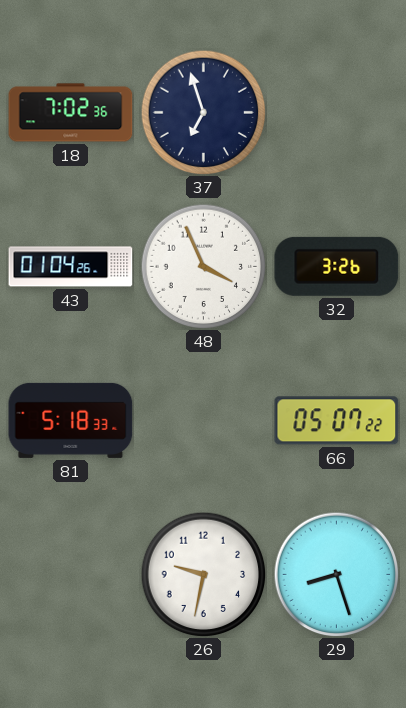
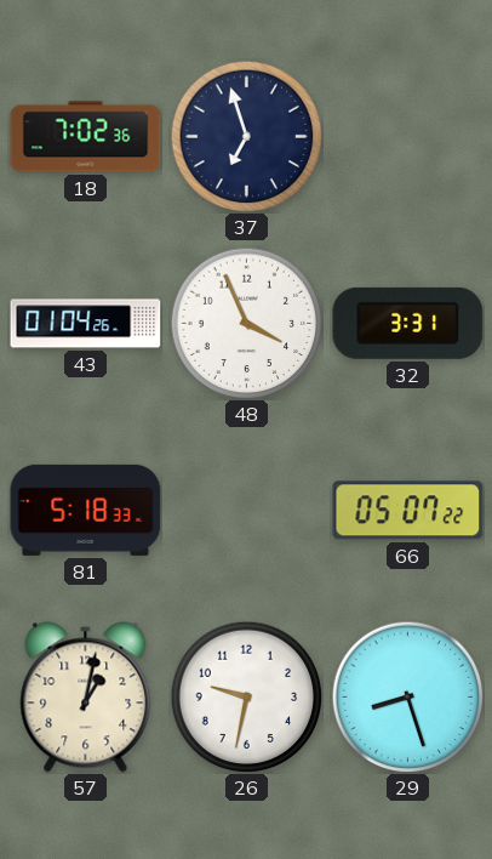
32: 3:26 -> 3:31 (408, 323)
57: none -> 1:02 (86, 698)
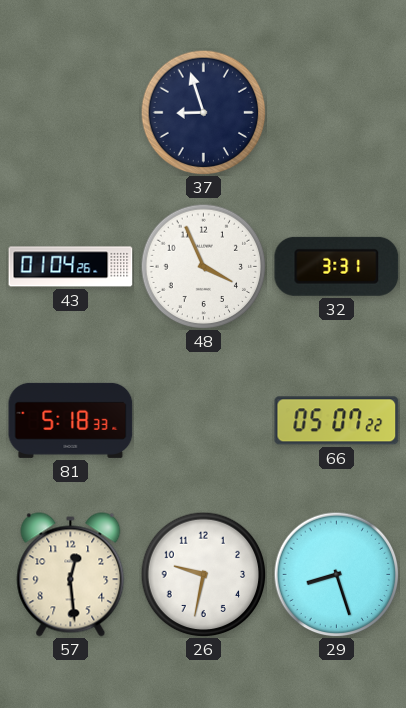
18: 7:02 -> none (86, 137)
37: 6:57 -> 8:57 (203, 112)
57: 1:02 -> 12:29 (71, 575)
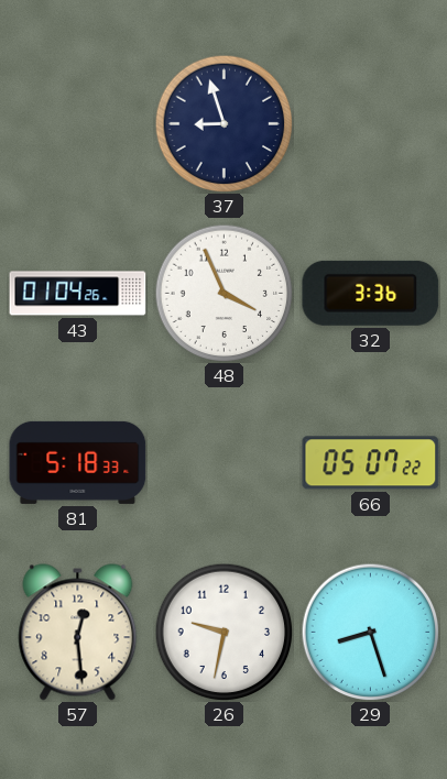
32: 3:31 -> 3:36 (371, 293)
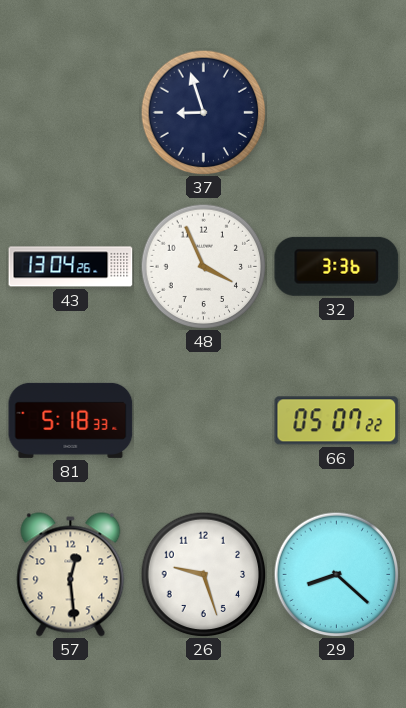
43: 01:04 -> 13:04 (71, 267)
26: 9:32 -> 9:27 (203, 574)
29: 8:27 -> 8:22 (336, 574)
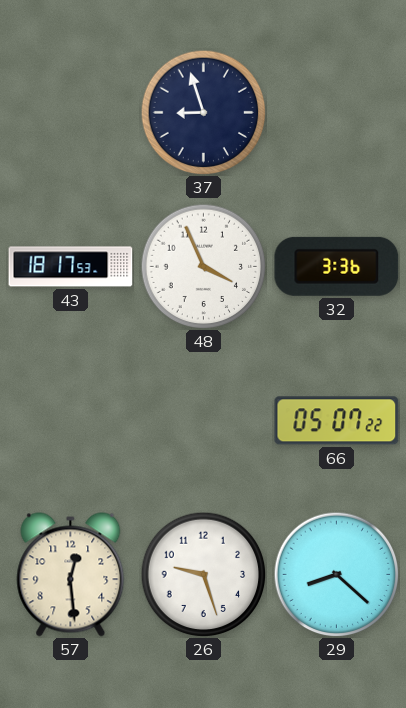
43: 13:04 -> 18:17 (71, 267)
81: 5:18 -> none (71, 420)
